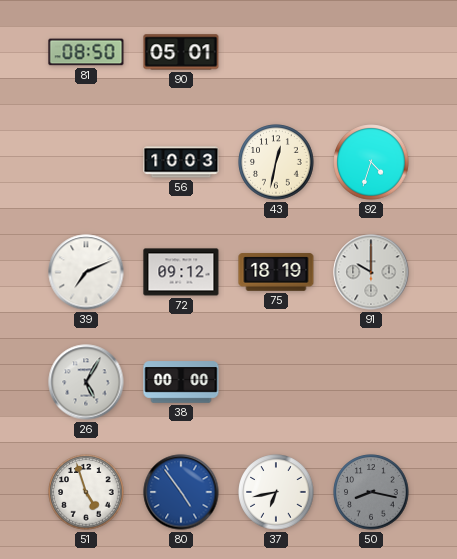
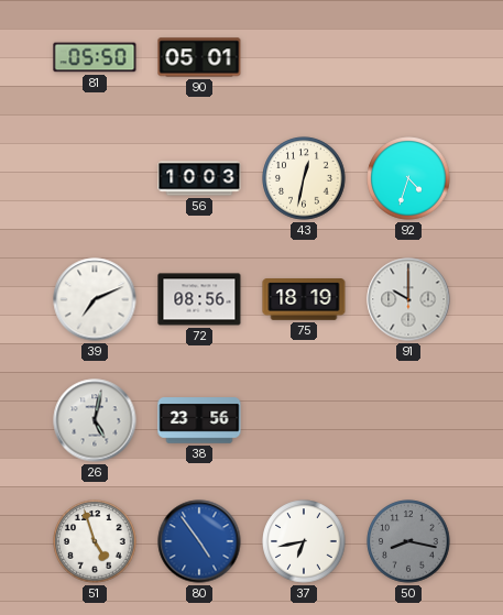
81: 08:50 -> 05:50 (95, 57)
72: 09:12 -> 08:56 (199, 299)
26: 5:05 -> 5:02 (95, 420)
38: 00:00 -> 23:56 (199, 420)
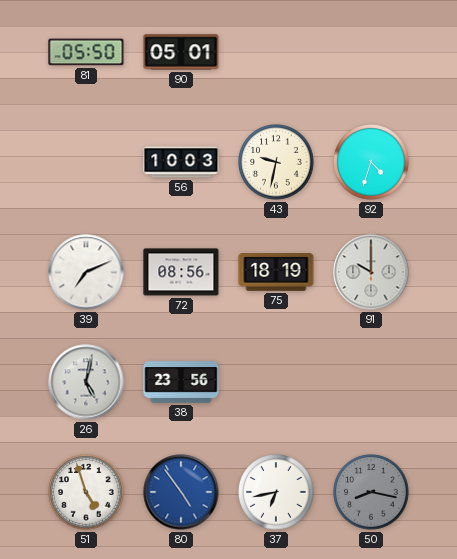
43: 12:32 -> 9:32 (276, 162)
